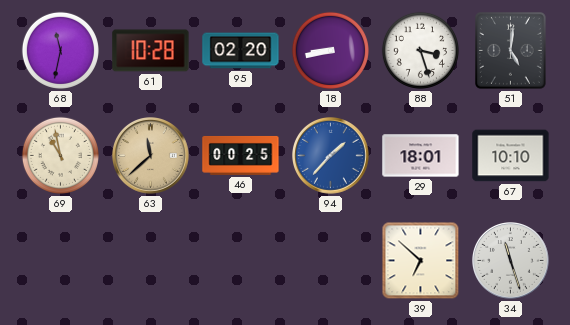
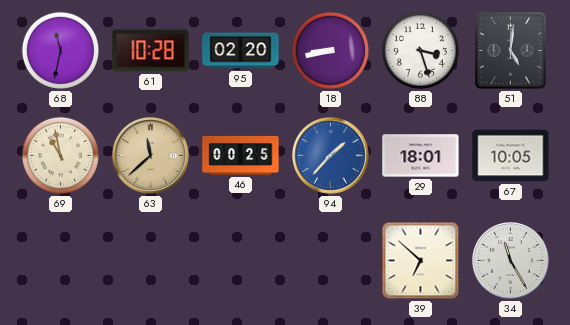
67: 10:10 -> 10:05 (511, 156)
34: 11:27 -> 11:25 (511, 261)
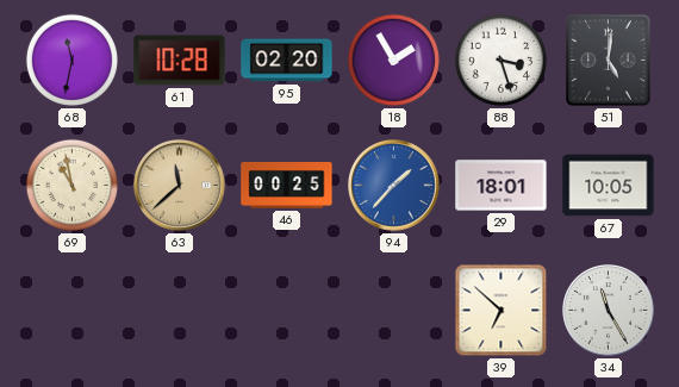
18: 8:43 -> 1:55 (393, 60)
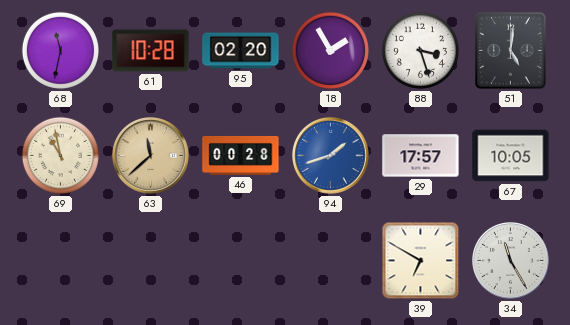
46: 00:25 -> 00:28 (241, 155)
94: 1:37 -> 1:42 (331, 156)
29: 18:01 -> 17:57 (421, 156)
39: 6:52 -> 6:50 (421, 261)
